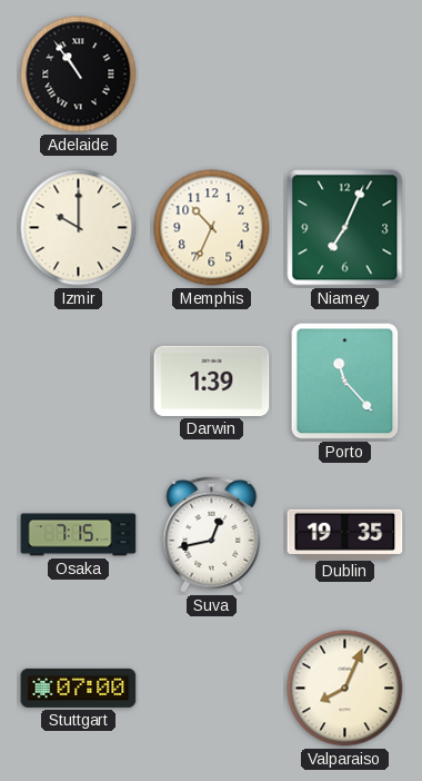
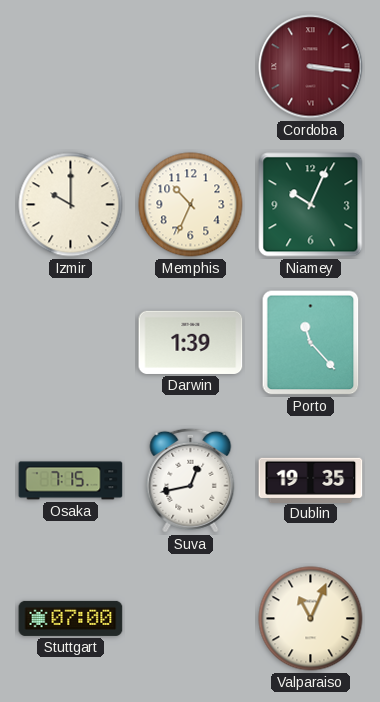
Adelaide: 10:54 -> none (79, 75)
Cordoba: none -> 3:16 (311, 67)
Niamey: 7:04 -> 10:04 (311, 205)
Valparaiso: 8:04 -> 11:04 (311, 619)
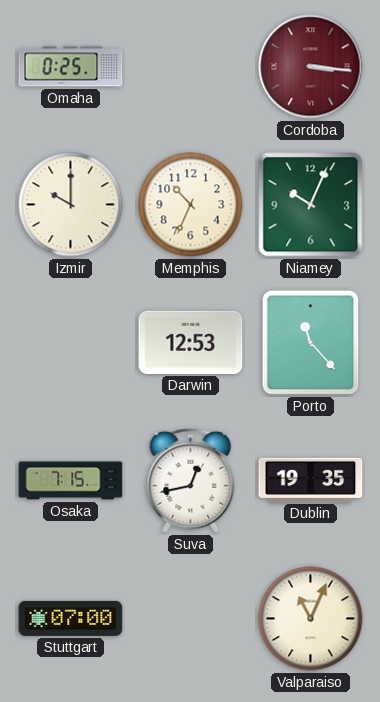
Omaha: none -> 0:25 (71, 67)
Darwin: 1:39 -> 12:53 (191, 342)
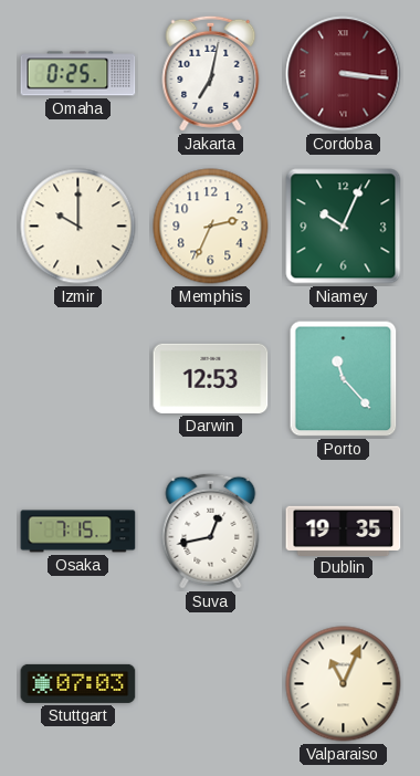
Jakarta: none -> 7:02 (211, 73)
Memphis: 10:34 -> 2:34 (211, 227)
Stuttgart: 07:00 -> 07:03 (78, 683)
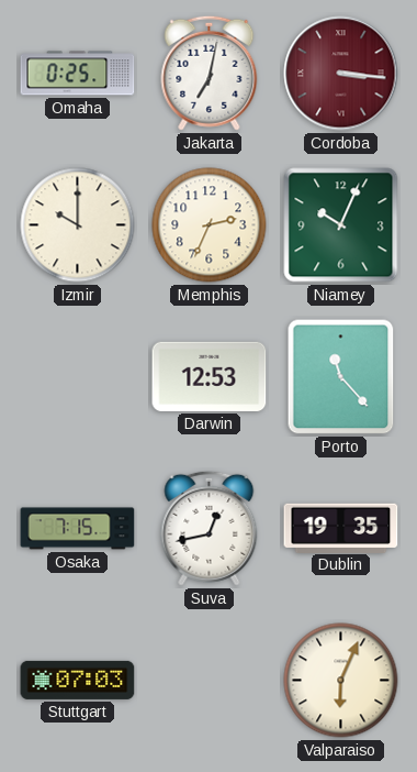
Valparaiso: 11:04 -> 6:04 (341, 681)
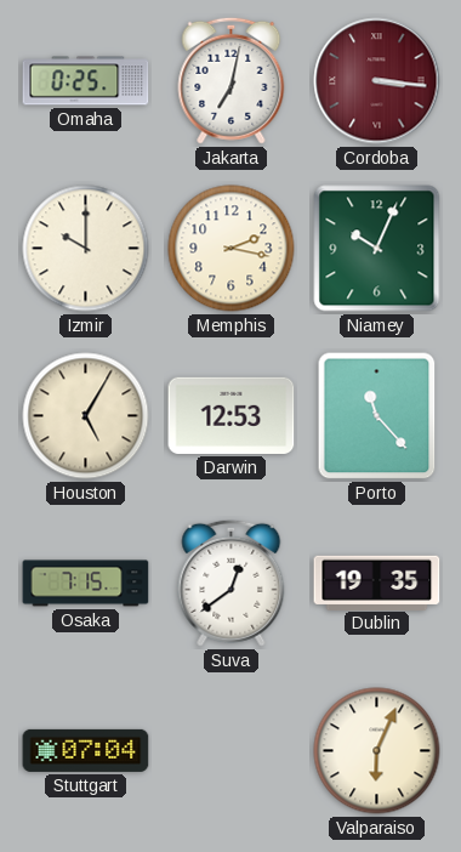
Memphis: 2:34 -> 2:17 (232, 249)
Houston: none -> 5:05 (86, 416)
Suva: 12:43 -> 12:39 (232, 583)
Stuttgart: 07:03 -> 07:04 (86, 750)
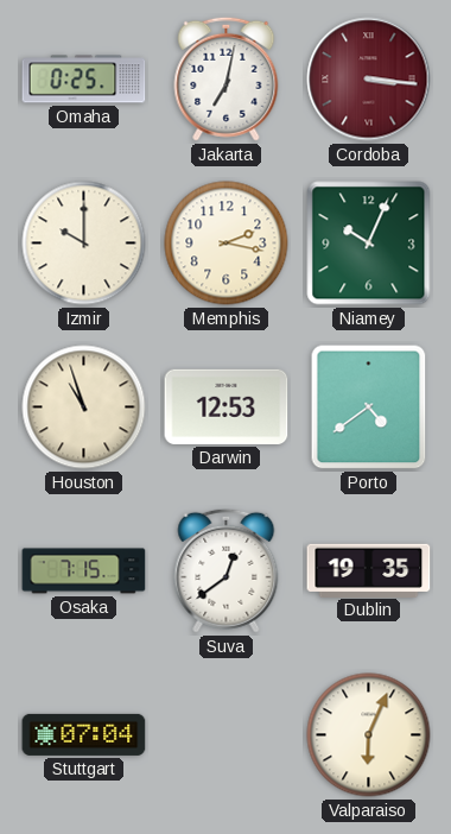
Houston: 5:05 -> 10:57 (84, 407)
Porto: 11:23 -> 4:39 (369, 407)
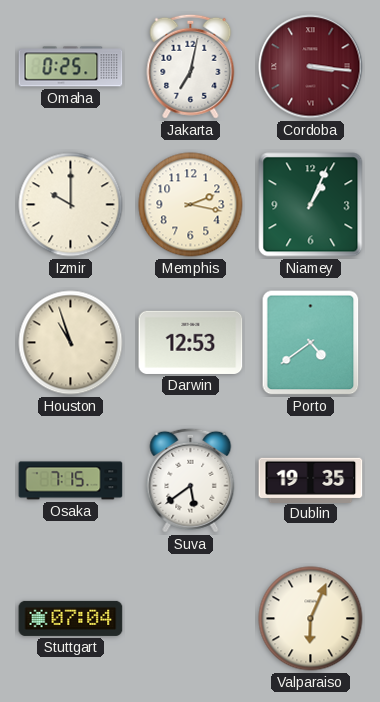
Niamey: 10:04 -> 1:04 (311, 205)
Suva: 12:39 -> 5:39 (191, 480)
